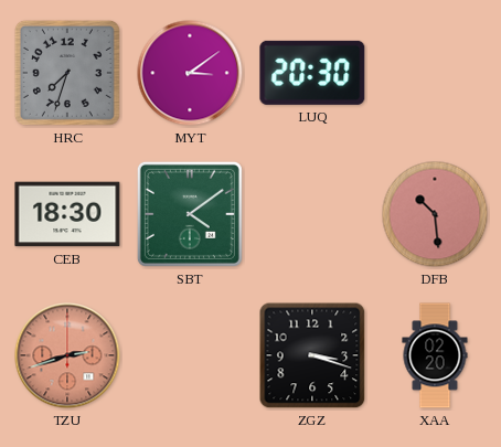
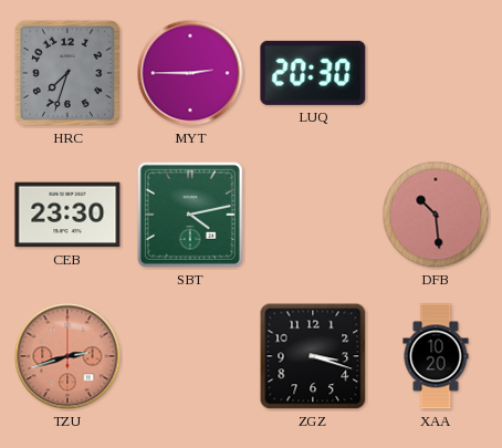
MYT: 3:09 -> 2:45 (190, 73)
CEB: 18:30 -> 23:30 (67, 215)
SBT: 4:09 -> 4:13 (190, 215)
XAA: 02:20 -> 10:20 (436, 356)
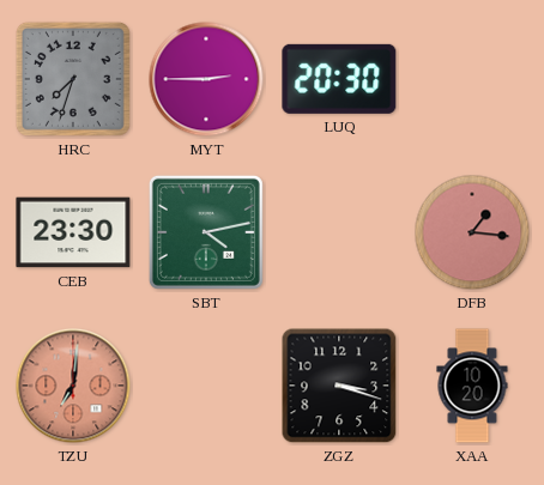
DFB: 10:29 -> 1:16 (472, 232)
TZU: 2:42 -> 7:01 (73, 386)
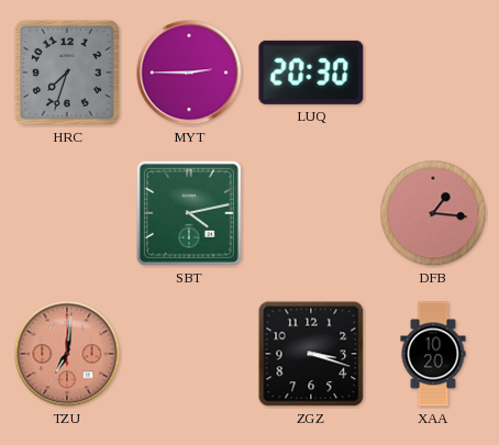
CEB: 23:30 -> none (73, 232)
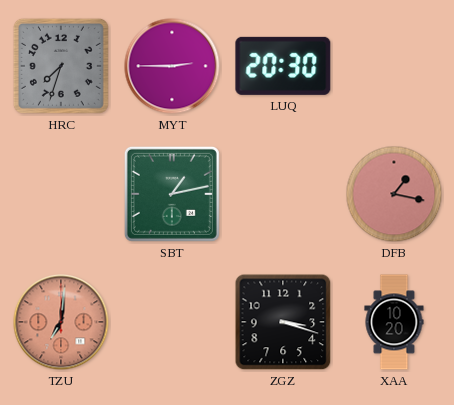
SBT: 4:13 -> 1:13 (172, 194)
DFB: 1:16 -> 1:17 (394, 194)
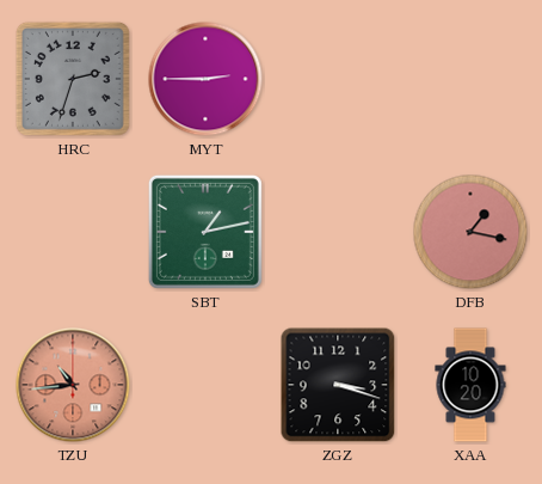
HRC: 7:33 -> 2:33 (73, 79)
LUQ: 20:30 -> none (283, 66)
TZU: 7:01 -> 10:44 (73, 385)
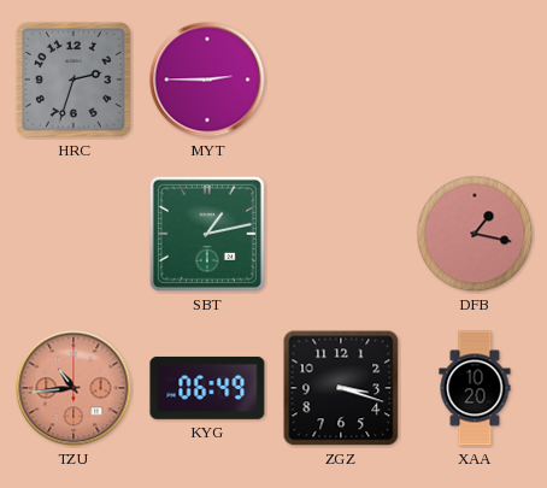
KYG: none -> 06:49 (207, 388)
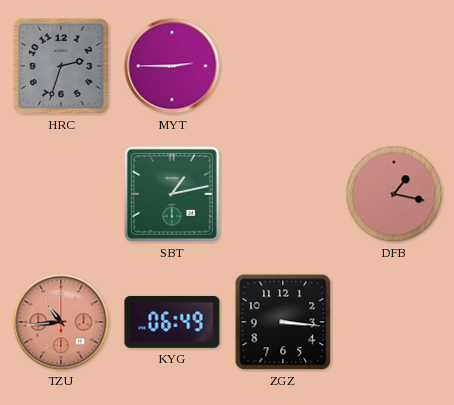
ZGZ: 3:18 -> 3:16 (283, 322)
XAA: 10:20 -> none (475, 388)
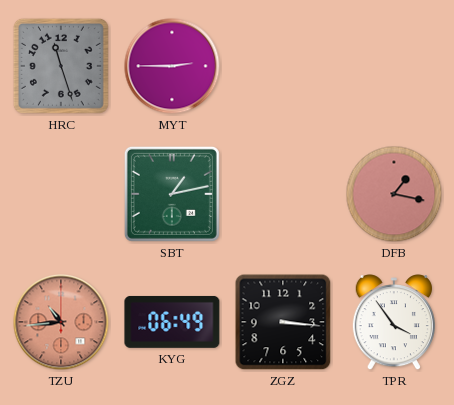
HRC: 2:33 -> 11:27 (61, 66)
TPR: none -> 3:54 (394, 323)
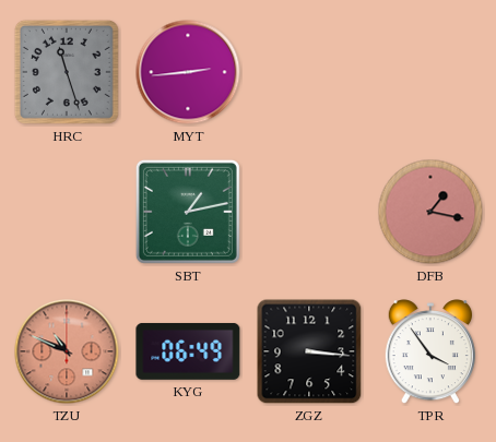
MYT: 2:45 -> 2:44 (188, 72)
TZU: 10:44 -> 10:49 (67, 351)
